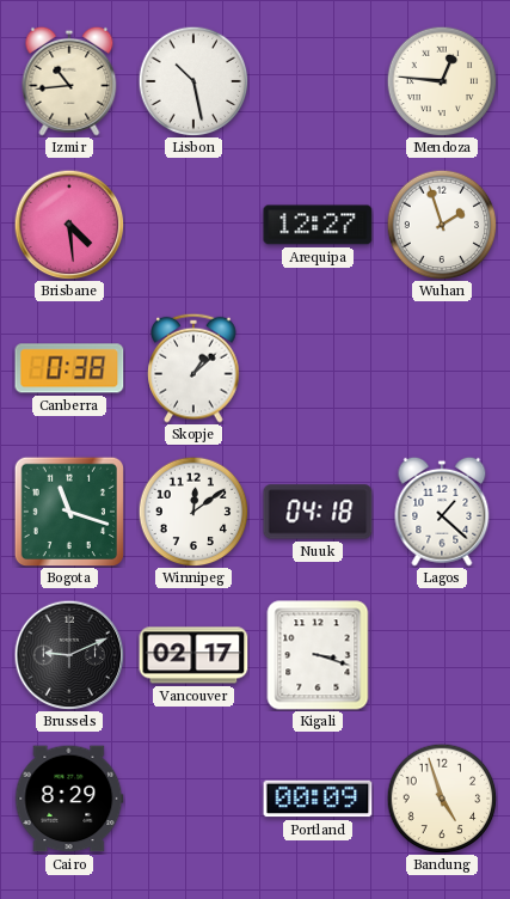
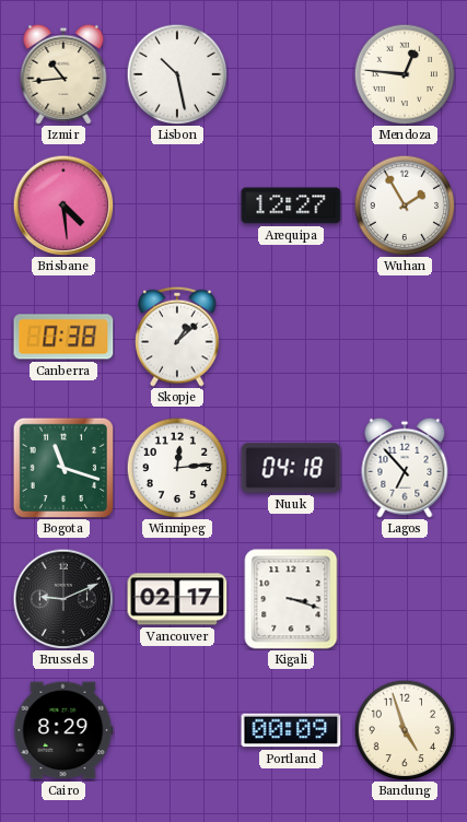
Wuhan: 1:57 -> 1:55 (405, 205)
Winnipeg: 12:09 -> 12:14 (177, 468)
Lagos: 1:22 -> 6:53 (405, 468)
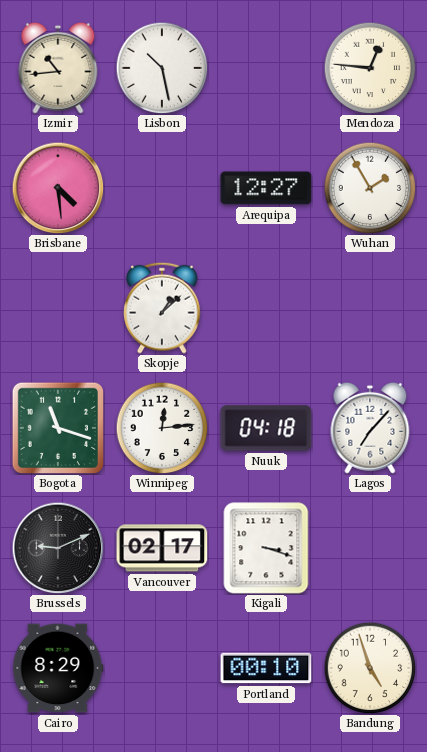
Canberra: 0:38 -> none (63, 337)
Lagos: 6:53 -> 7:07 (370, 428)
Portland: 00:09 -> 00:10 (266, 668)
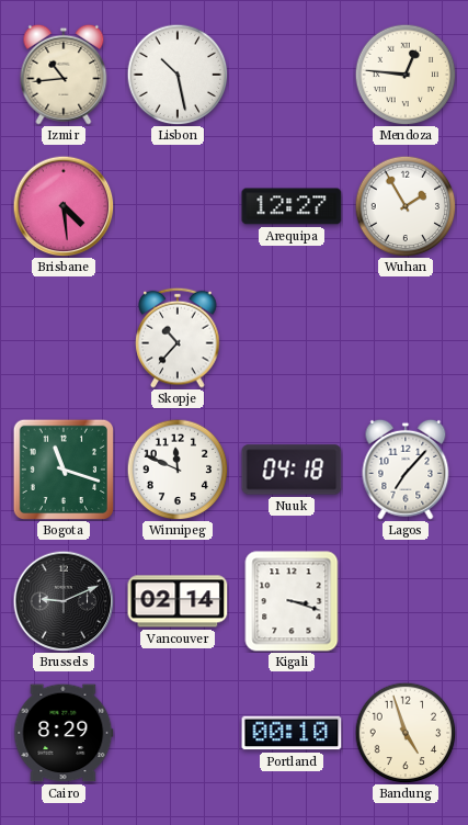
Skopje: 1:08 -> 10:37 (178, 338)
Winnipeg: 12:14 -> 11:49 (178, 470)
Vancouver: 02:17 -> 02:14 (178, 601)
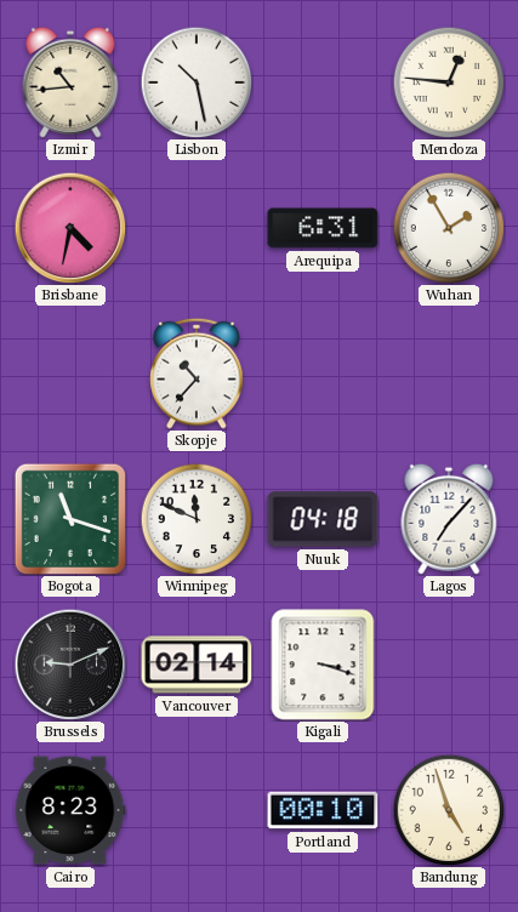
Brisbane: 4:29 -> 4:32 (70, 228)
Arequipa: 12:27 -> 6:31 (323, 228)
Cairo: 8:29 -> 8:23 (70, 810)
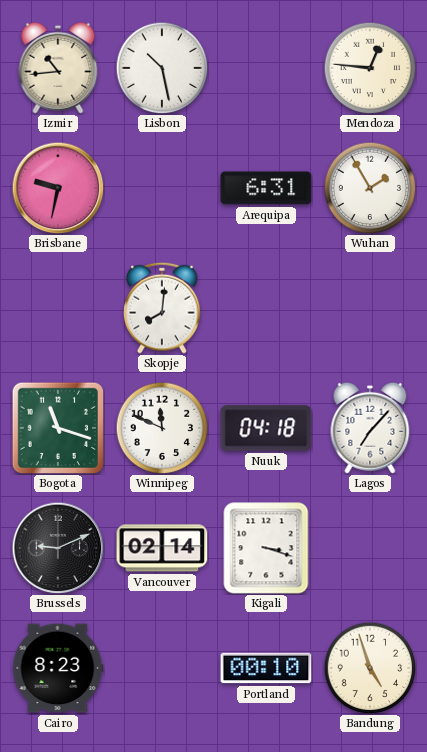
Brisbane: 4:32 -> 9:32 (58, 188)
Skopje: 10:37 -> 8:01 (162, 308)
